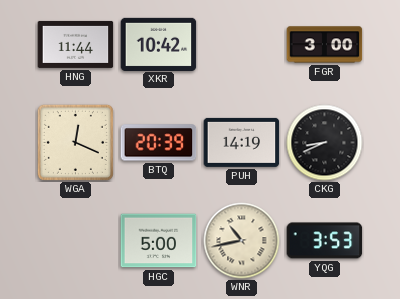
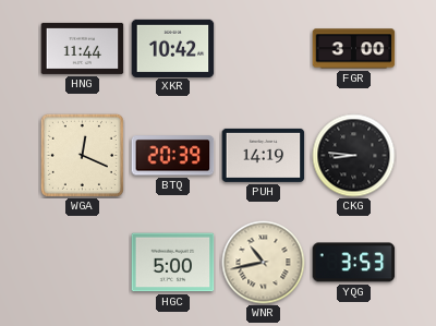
CKG: 8:41 -> 8:46 (354, 156)
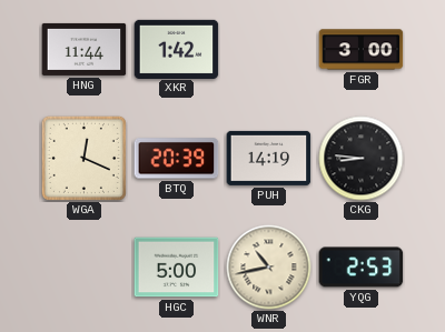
XKR: 10:42 -> 1:42 (177, 49)
YQG: 3:53 -> 2:53 (362, 268)
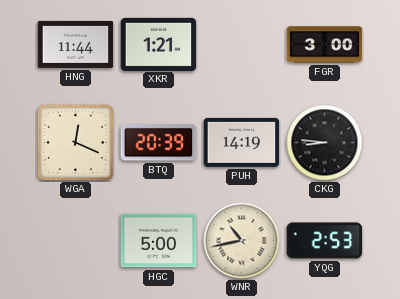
XKR: 1:42 -> 1:21 (159, 44)
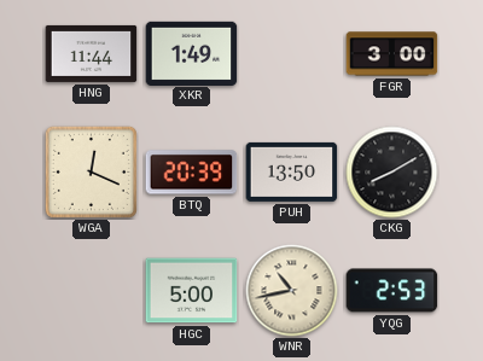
XKR: 1:21 -> 1:49 (192, 53)
PUH: 14:19 -> 13:50 (292, 171)
CKG: 8:46 -> 8:10 (392, 173)
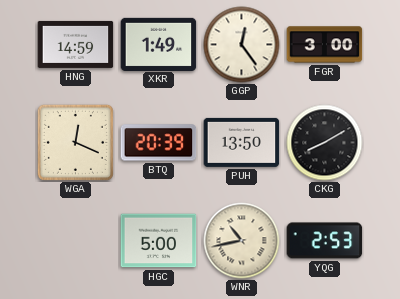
HNG: 11:44 -> 14:59 (76, 44)
GGP: none -> 12:24 (242, 45)
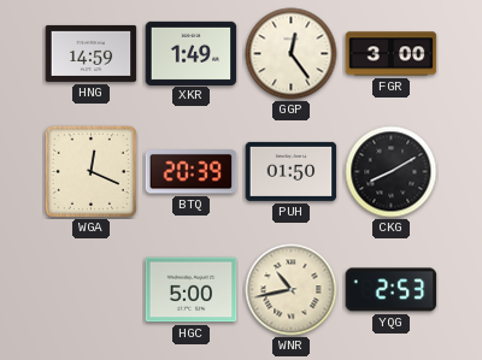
PUH: 13:50 -> 01:50 (292, 171)
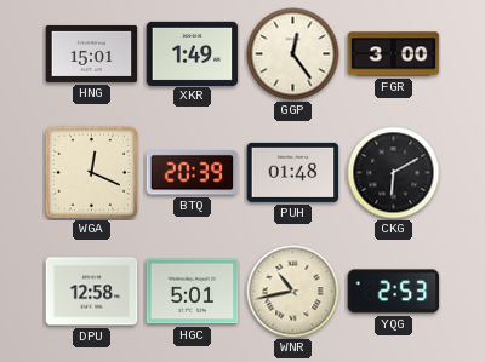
HNG: 14:59 -> 15:01 (92, 53)
PUH: 01:50 -> 01:48 (293, 172)
CKG: 8:10 -> 6:10 (394, 173)
DPU: none -> 12:58 (92, 292)
HGC: 5:00 -> 5:01 (193, 292)
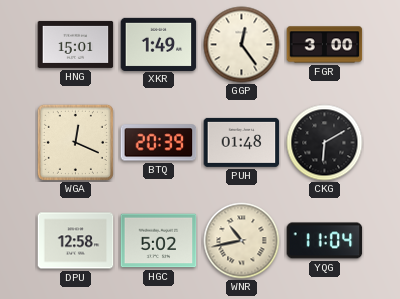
HGC: 5:01 -> 5:02 (159, 241)
YQG: 2:53 -> 11:04 (325, 241)
